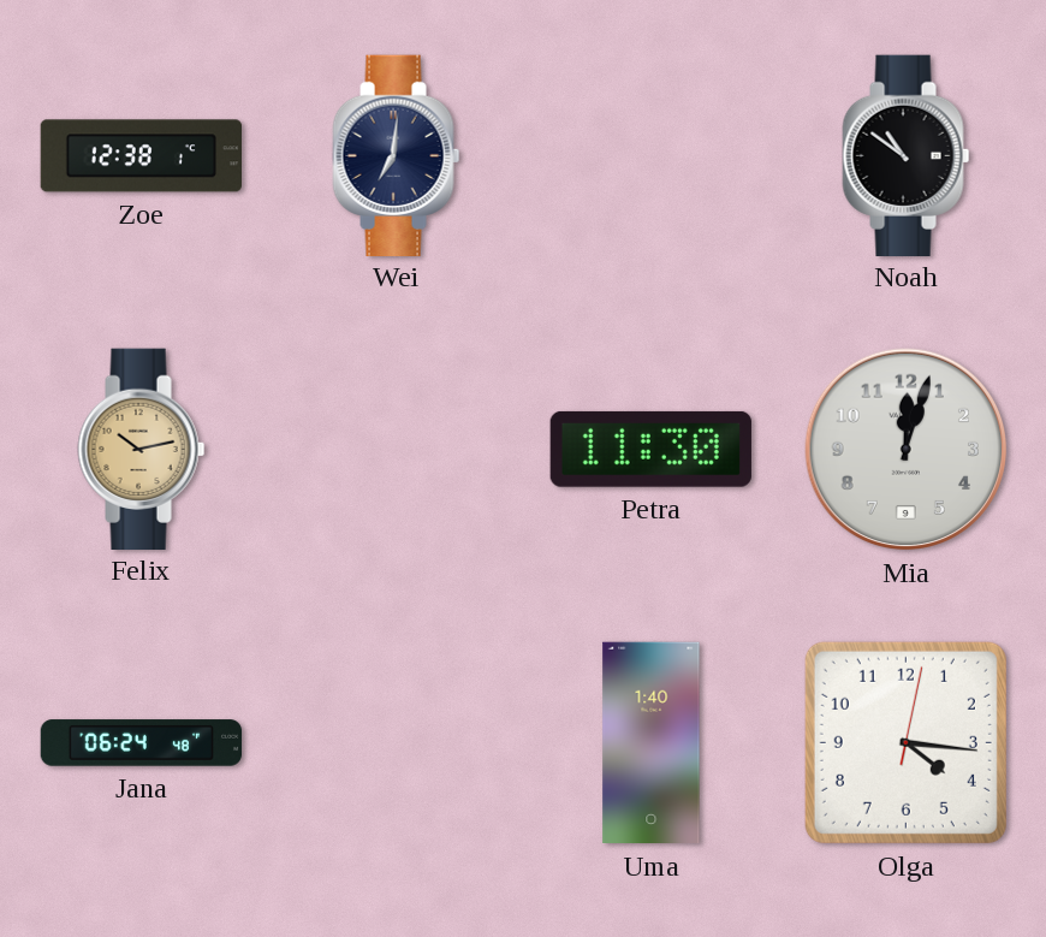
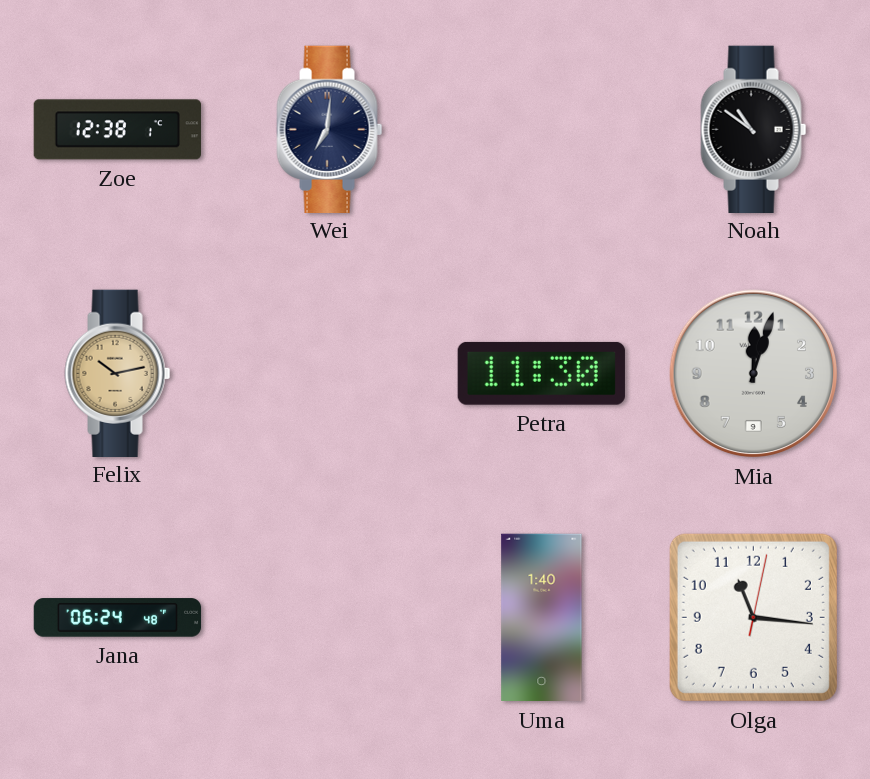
Olga: 4:16 -> 11:16 (753, 617)
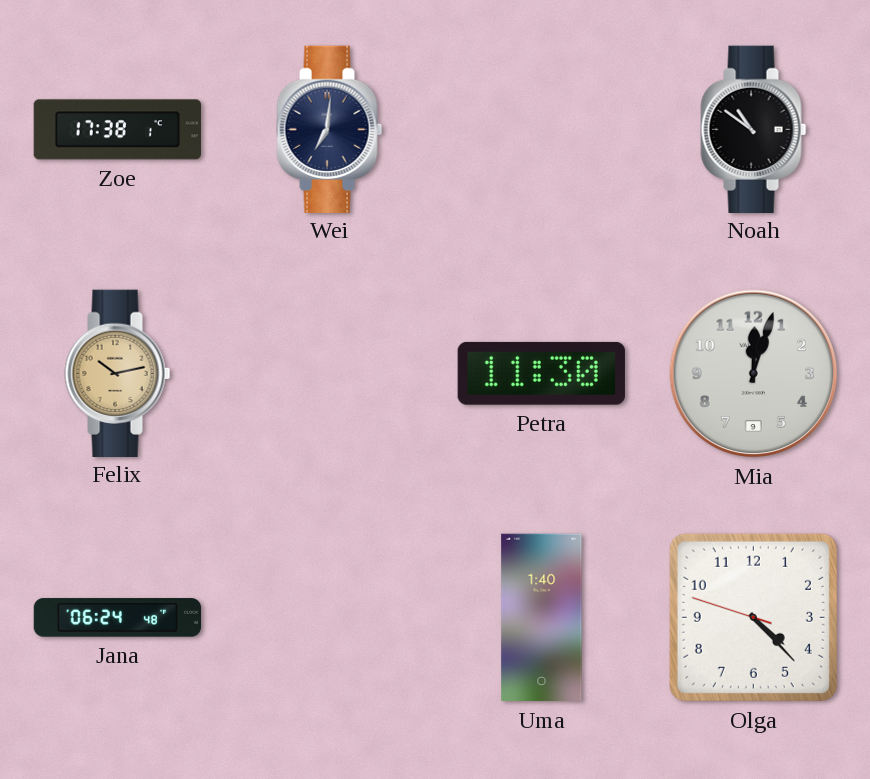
Zoe: 12:38 -> 17:38 (117, 130)
Olga: 11:16 -> 4:22 (753, 617)
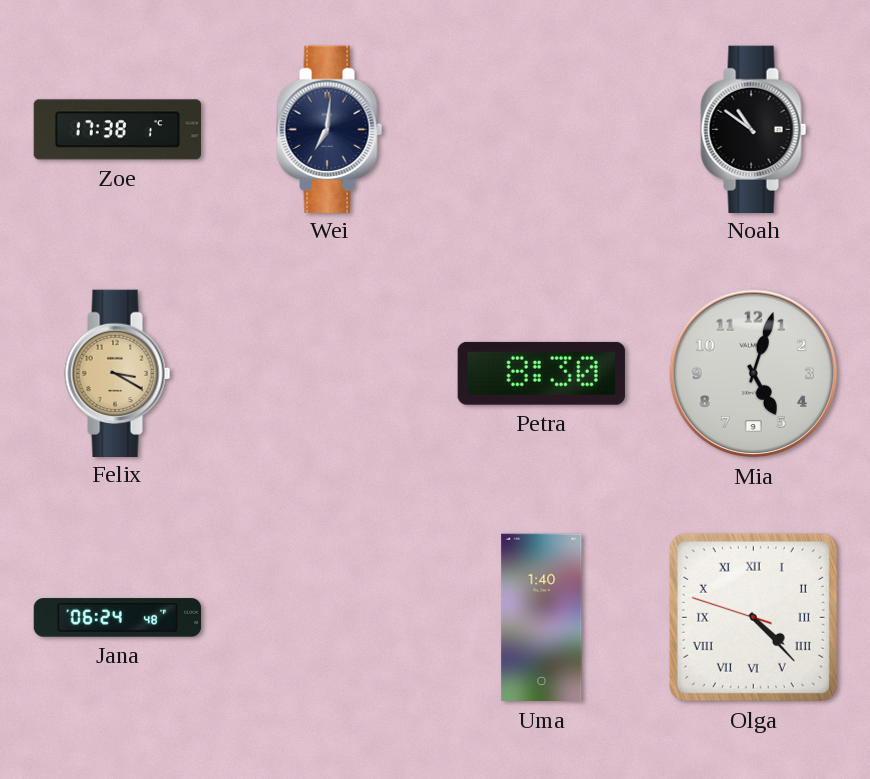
Felix: 10:13 -> 3:20 (118, 373)
Petra: 11:30 -> 8:30 (541, 373)
Mia: 12:03 -> 5:03 (754, 374)
Olga numerals: Arabic -> Roman (753, 617)
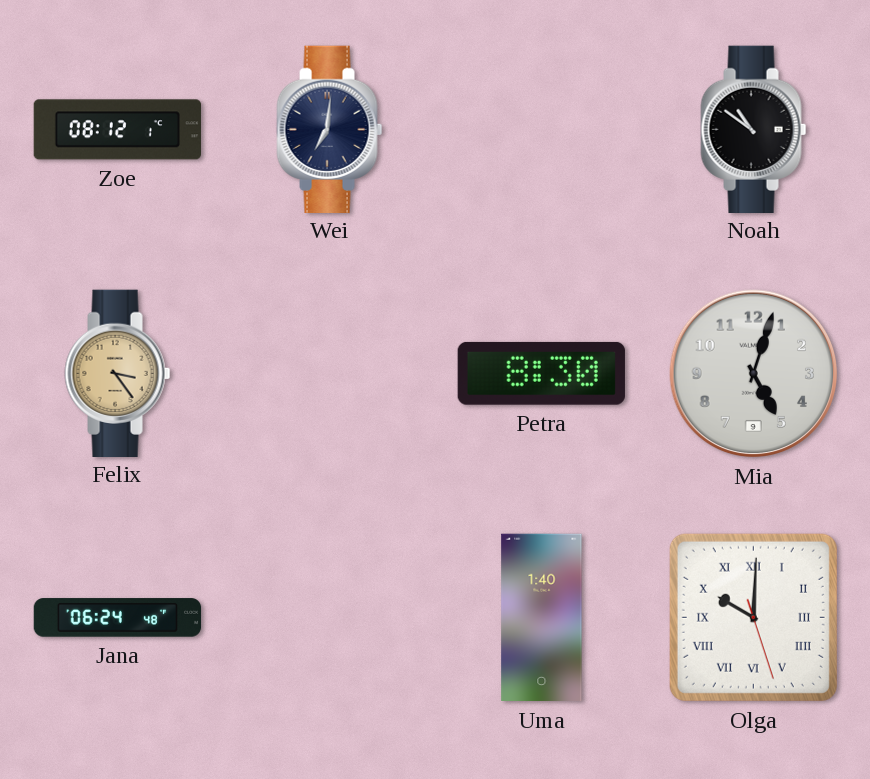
Zoe: 17:38 -> 08:12 (117, 130)
Felix: 3:20 -> 3:24 (118, 373)
Olga: 4:22 -> 10:00 (753, 617)
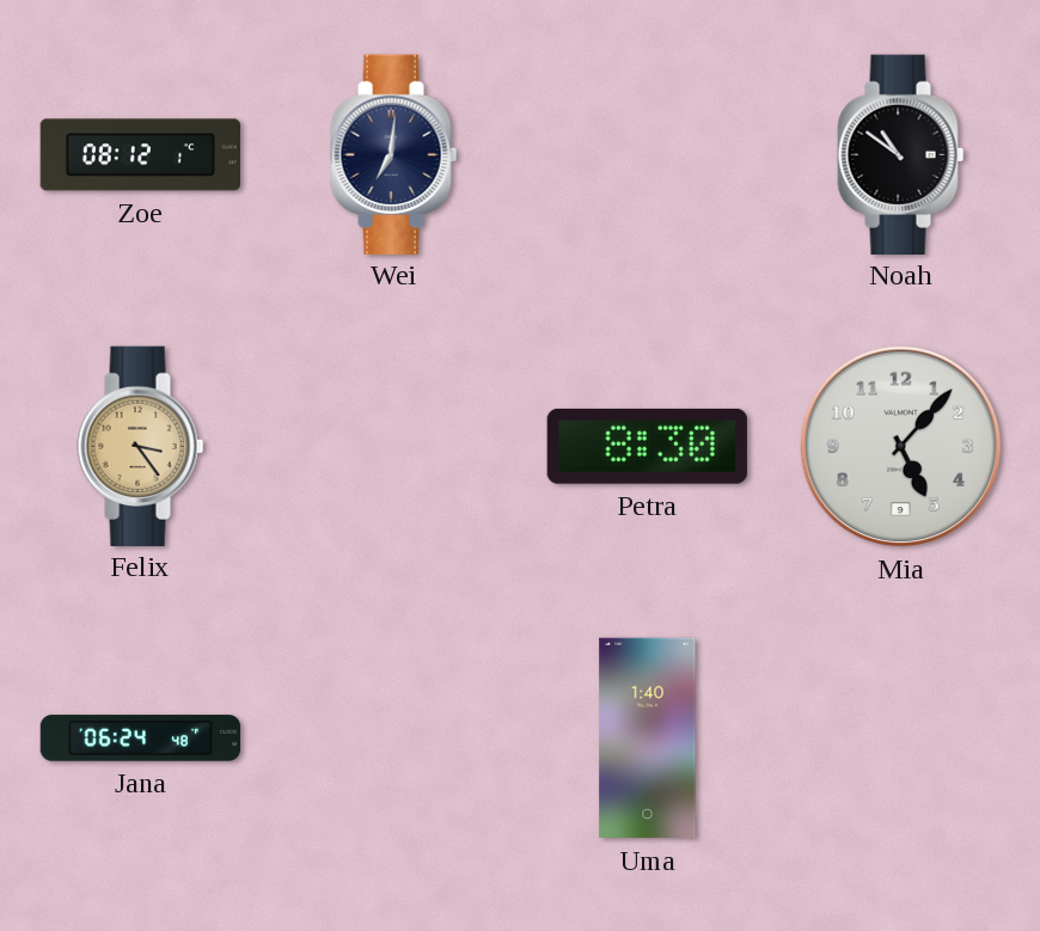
Mia: 5:03 -> 5:07 (901, 447)
Olga: 10:00 -> none (753, 617)
